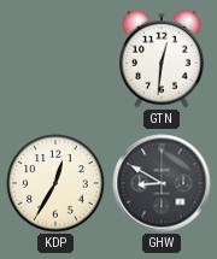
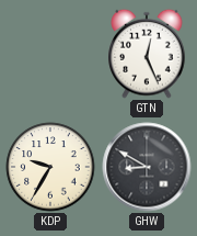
GTN: 12:31 -> 12:26 (147, 54)
KDP: 12:35 -> 9:35 (50, 167)
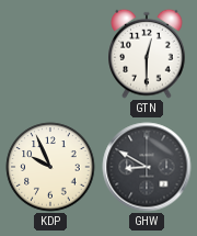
GTN: 12:26 -> 12:30 (147, 54)
KDP: 9:35 -> 9:56 (50, 167)
